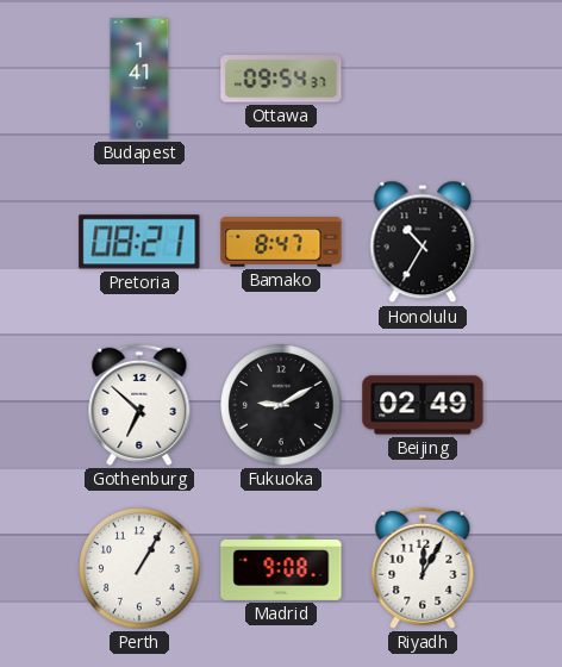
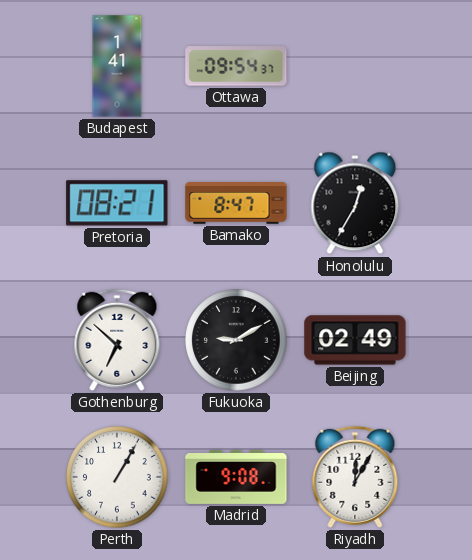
Honolulu: 10:35 -> 12:35 (355, 203)
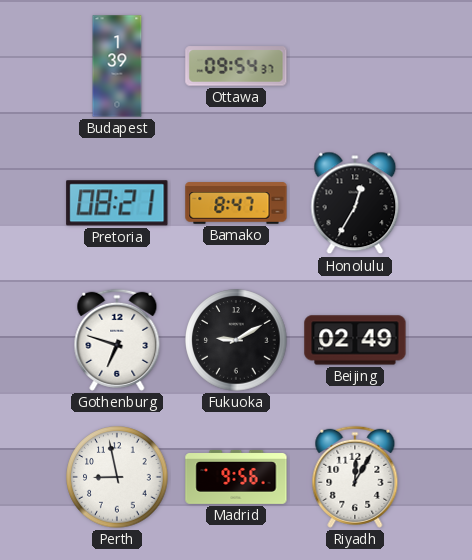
Budapest: 1:41 -> 1:39 (117, 66)
Gothenburg: 6:52 -> 6:48 (117, 340)
Perth: 1:05 -> 8:58 (117, 477)
Madrid: 9:08 -> 9:56 (236, 477)
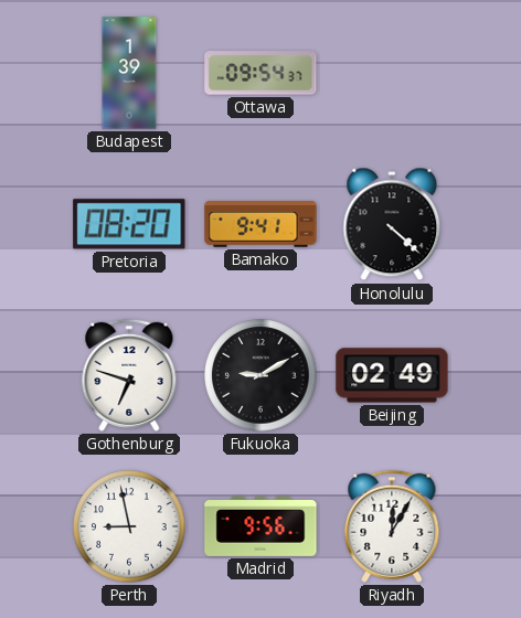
Pretoria: 08:21 -> 08:20 (129, 224)
Bamako: 8:47 -> 9:41 (260, 224)
Honolulu: 12:35 -> 4:22 (392, 224)
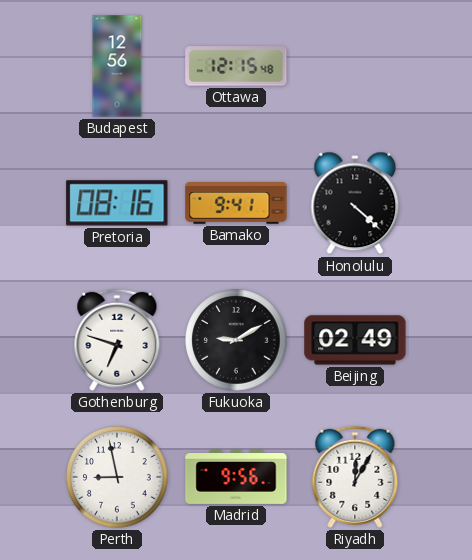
Budapest: 1:39 -> 12:56 (117, 66)
Ottawa: 09:54 -> 12:15 (236, 66)
Pretoria: 08:20 -> 08:16 (117, 203)
